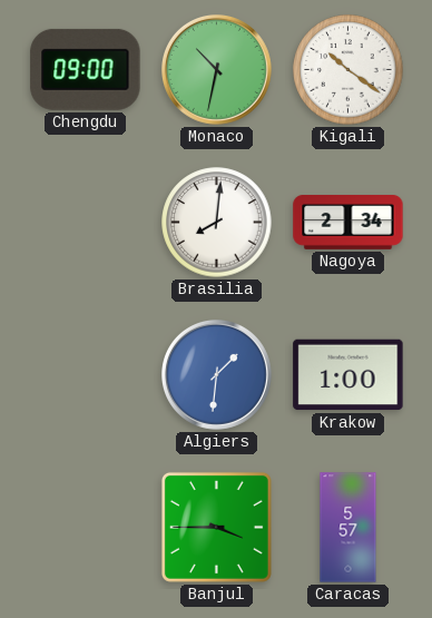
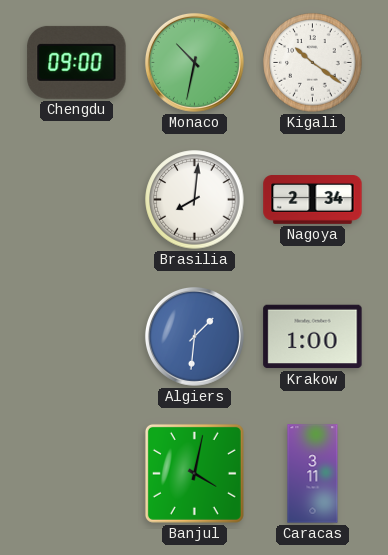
Banjul: 3:45 -> 4:02 (194, 473)
Caracas: 5:57 -> 3:11 (313, 474)
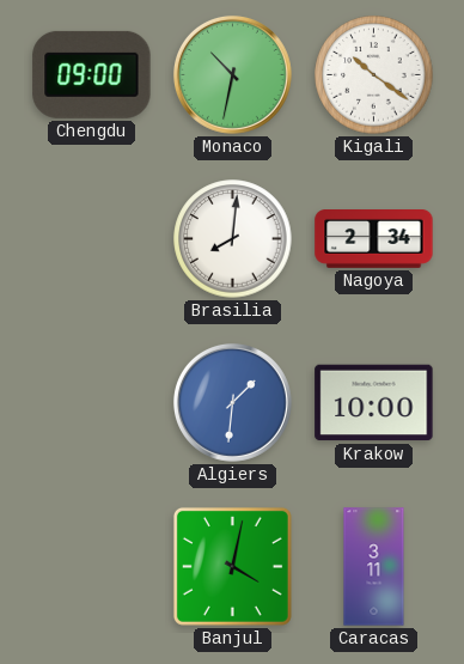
Krakow: 1:00 -> 10:00 (374, 403)
